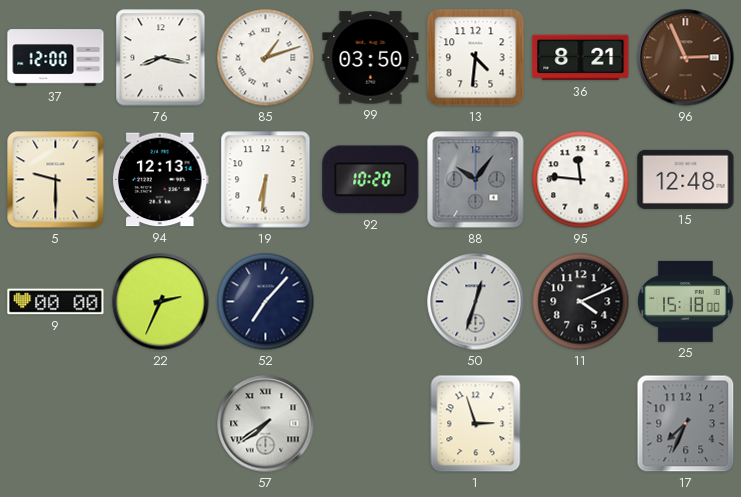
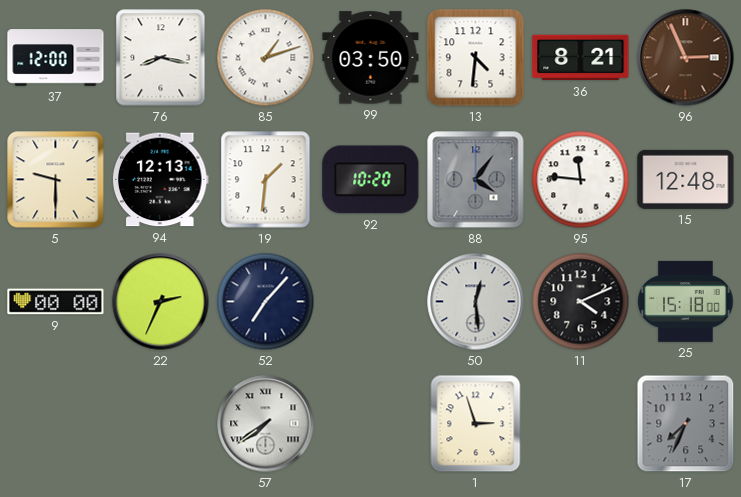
19: 6:31 -> 1:31 (266, 180)
88: 10:06 -> 4:06 (476, 180)
50: 12:33 -> 12:29 (476, 302)
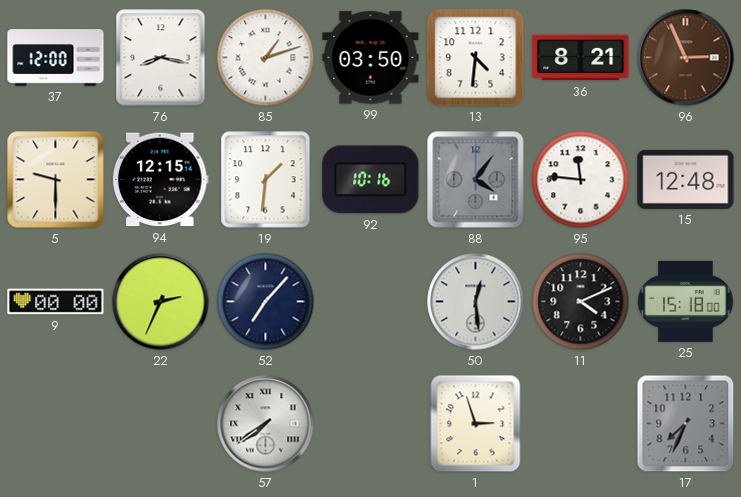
94: 12:13 -> 12:15 (161, 180)
92: 10:20 -> 10:16 (371, 180)
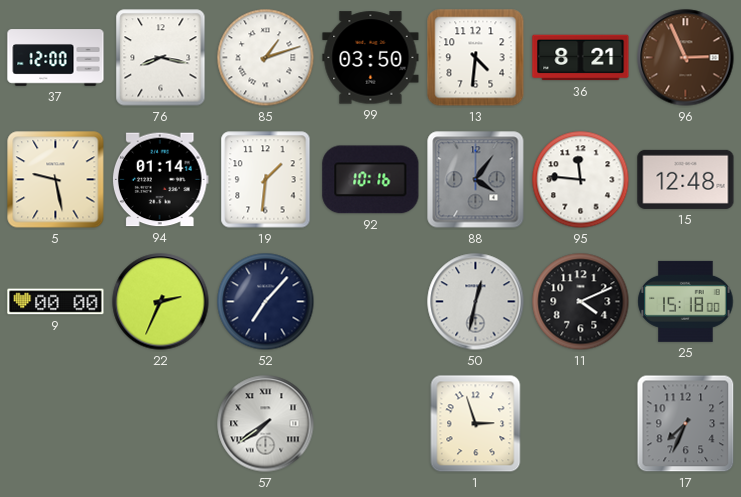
5: 9:30 -> 9:28 (56, 180)
94: 12:15 -> 01:14 (161, 180)
50: 12:29 -> 12:32 (476, 302)
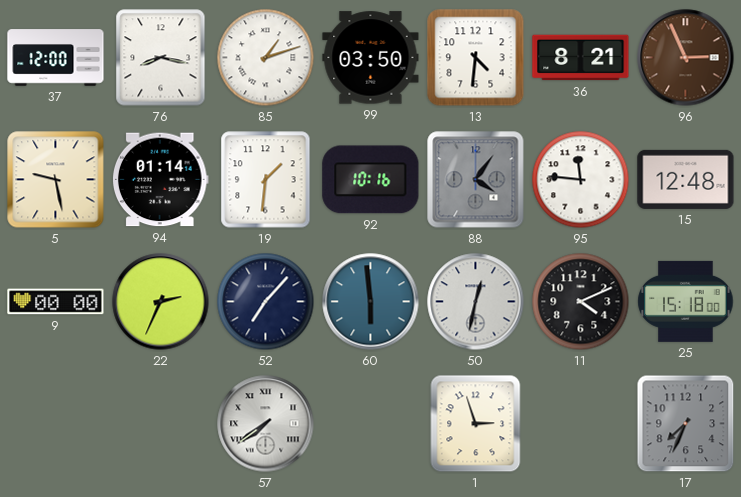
60: none -> 5:59 (371, 302)
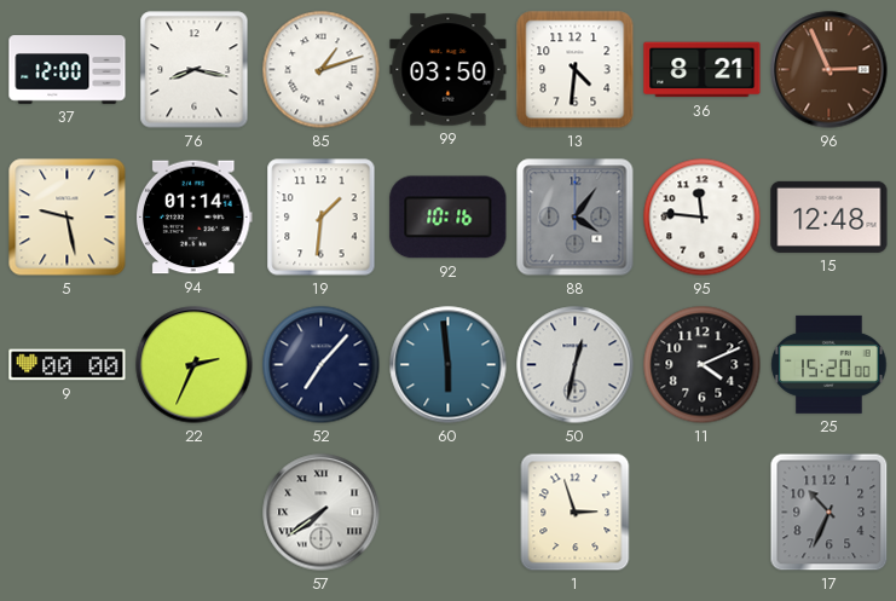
25: 15:18 -> 15:20 (829, 364)
17: 7:34 -> 10:34 (829, 513)
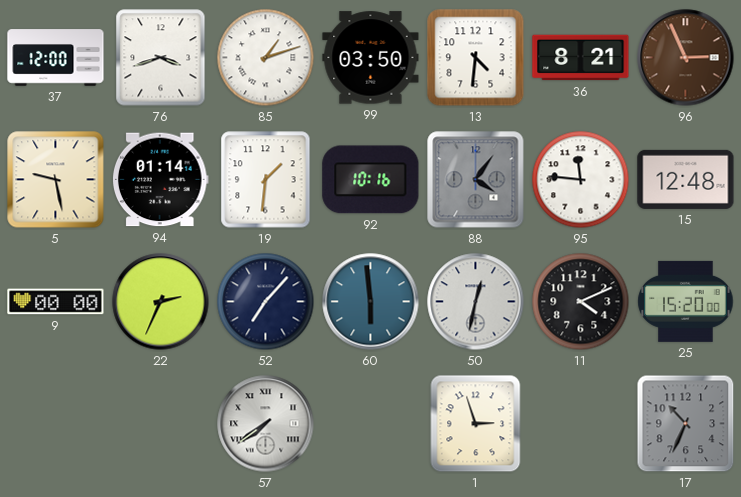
76: 8:17 -> 3:42 (161, 58)
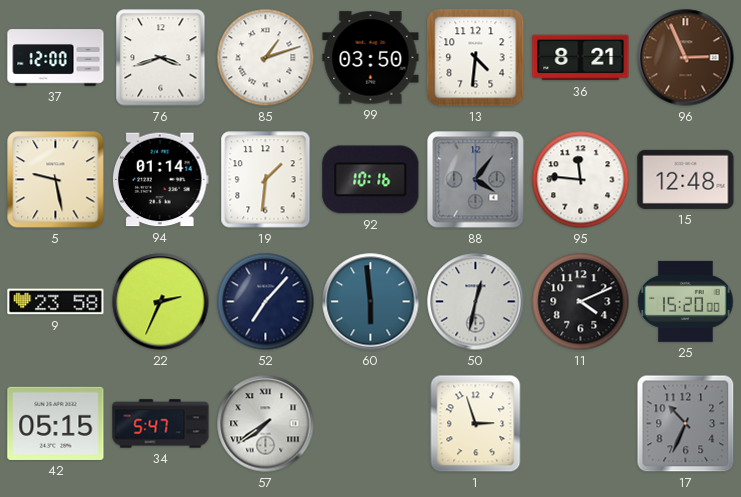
9: 00:00 -> 23:58 (56, 302)
42: none -> 05:15 (56, 423)
34: none -> 5:47 (161, 424)
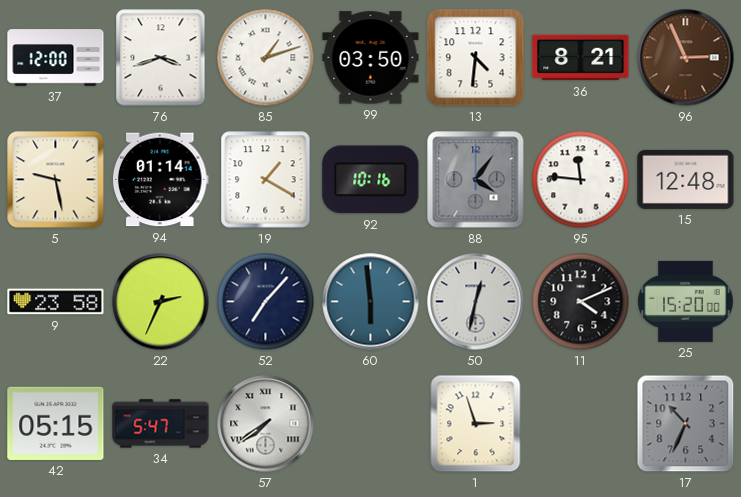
19: 1:31 -> 1:20 (266, 180)
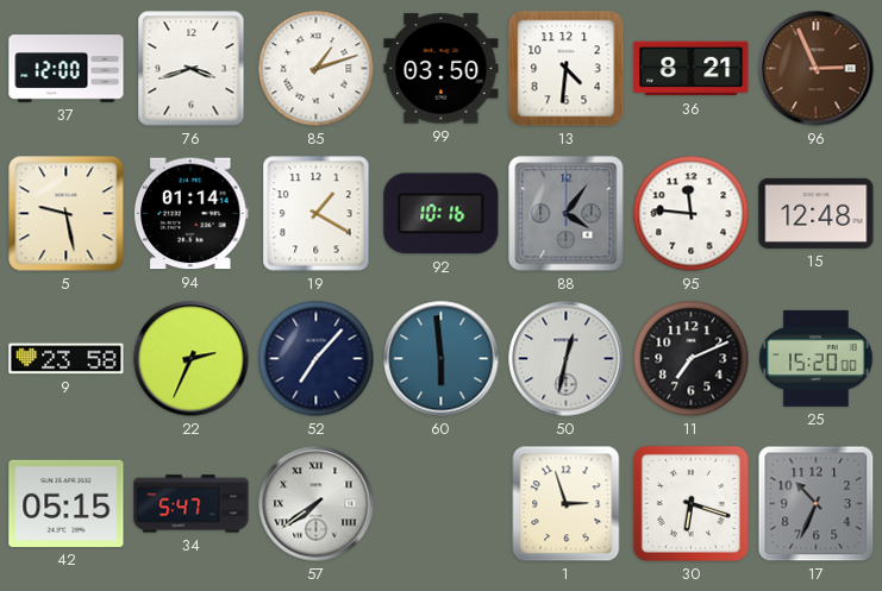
11: 4:11 -> 7:11 (692, 359)
30: none -> 6:18 (690, 503)
